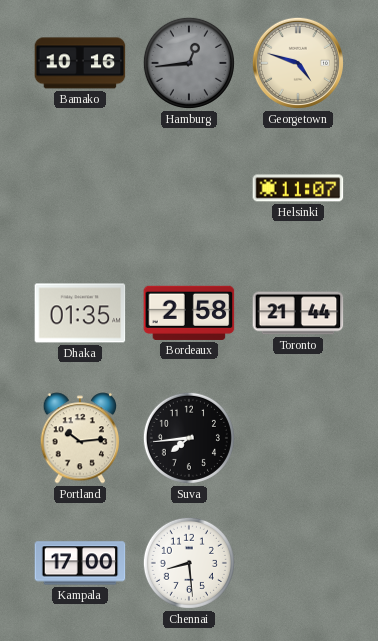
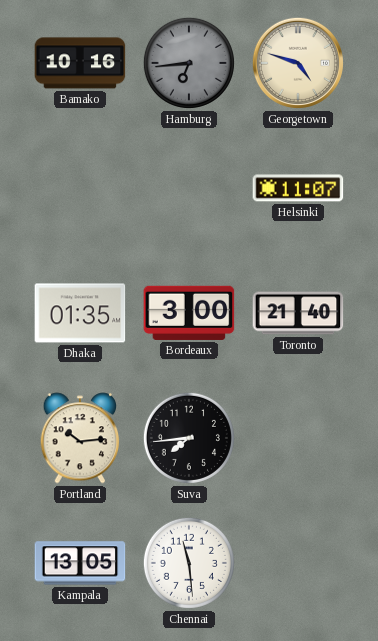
Hamburg: 12:44 -> 6:44 (189, 63)
Bordeaux: 2:58 -> 3:00 (189, 313)
Toronto: 21:44 -> 21:40 (298, 313)
Kampala: 17:00 -> 13:05 (80, 563)
Chennai: 8:29 -> 11:29 (189, 563)
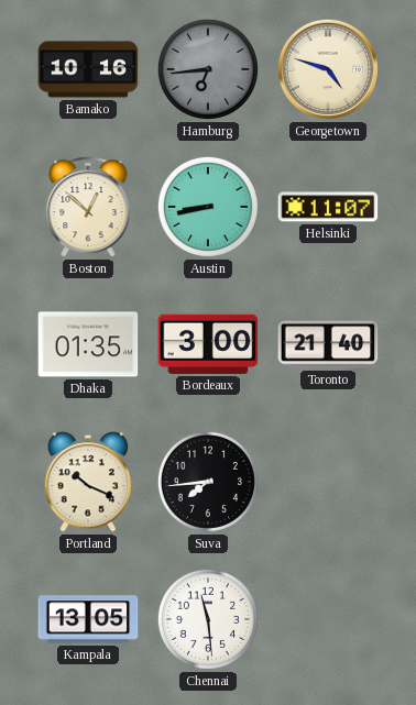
Boston: none -> 12:52 (88, 207)
Austin: none -> 8:43 (208, 207)
Portland: 10:14 -> 10:19 (88, 482)
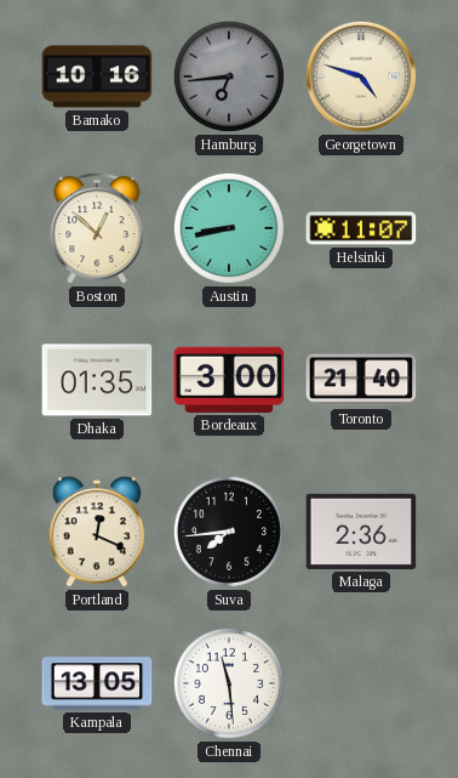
Portland: 10:19 -> 12:19 (97, 532)
Malaga: none -> 2:36 (361, 532)
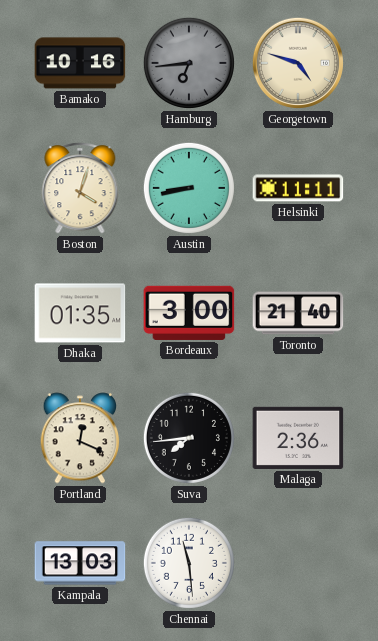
Boston: 12:52 -> 4:03 (80, 188)
Helsinki: 11:07 -> 11:11 (298, 188)
Kampala: 13:05 -> 13:03 (80, 563)
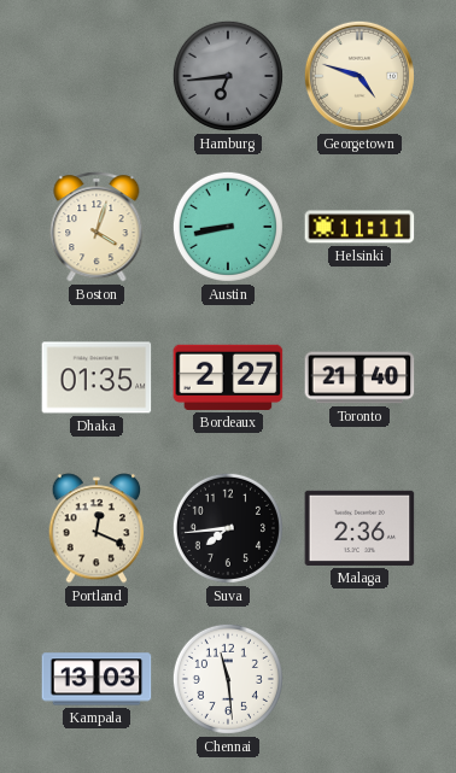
Bamako: 10:16 -> none (80, 63)
Bordeaux: 3:00 -> 2:27 (228, 377)
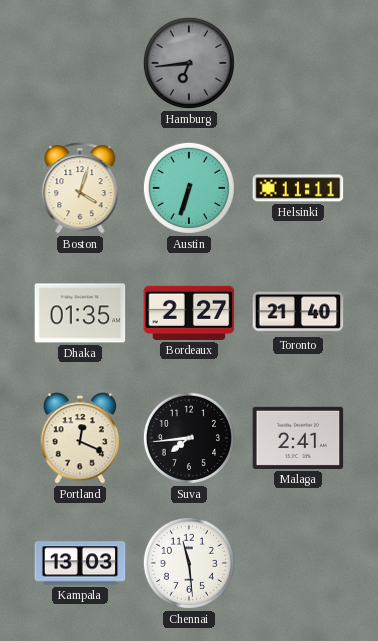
Georgetown: 4:48 -> none (359, 76)
Austin: 8:43 -> 6:33 (189, 188)
Malaga: 2:36 -> 2:41 (298, 438)
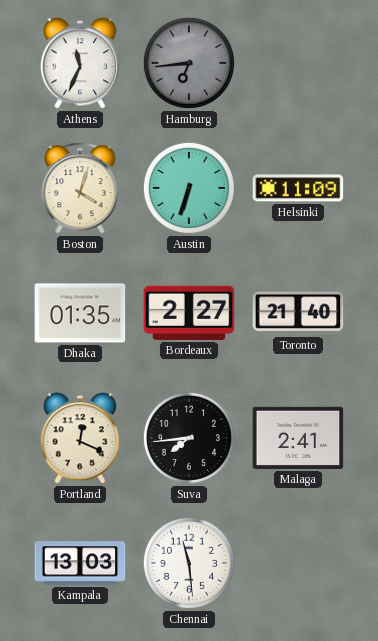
Athens: none -> 11:34 (80, 63)
Helsinki: 11:11 -> 11:09 (298, 188)
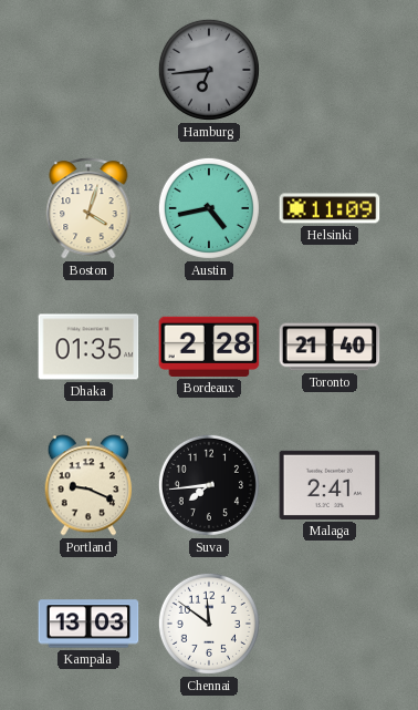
Athens: 11:34 -> none (80, 63)
Austin: 6:33 -> 4:43 (209, 208)
Bordeaux: 2:27 -> 2:28 (209, 347)
Portland: 12:19 -> 9:19 (88, 485)
Chennai: 11:29 -> 11:51 (209, 624)
